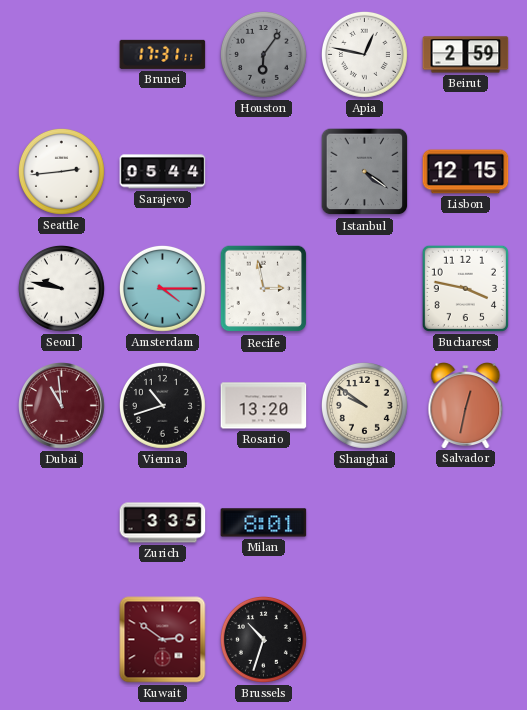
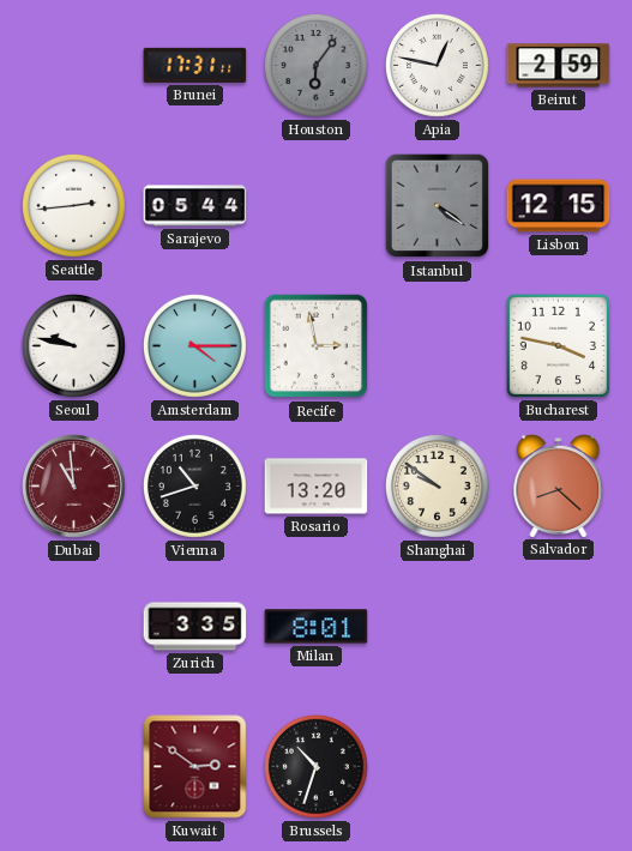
Salvador: 12:32 -> 8:22 (559, 487)
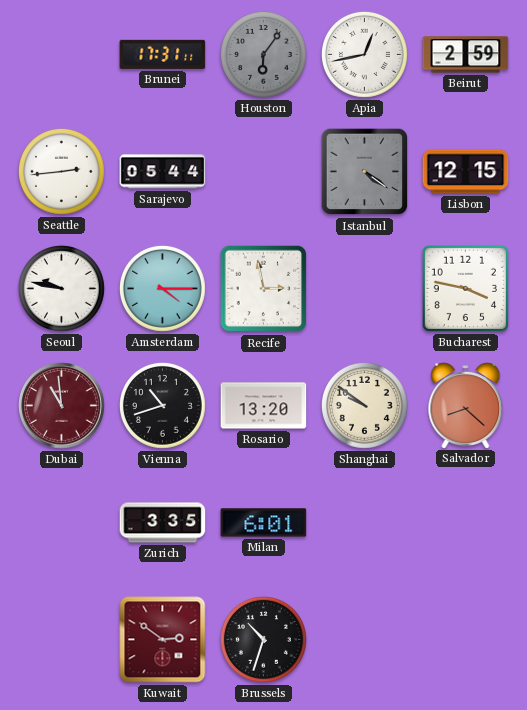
Apia: 12:47 -> 12:43 (365, 55)
Milan: 8:01 -> 6:01 (264, 523)
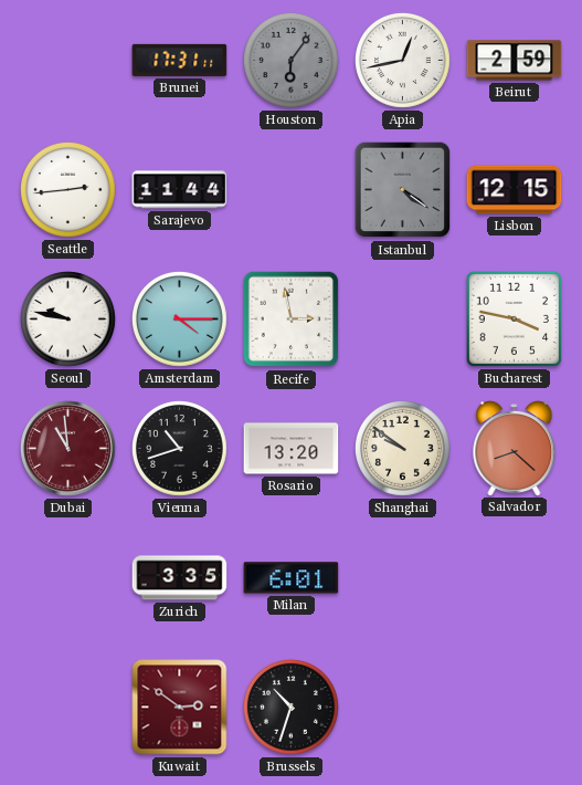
Sarajevo: 05:44 -> 11:44 (180, 190)
